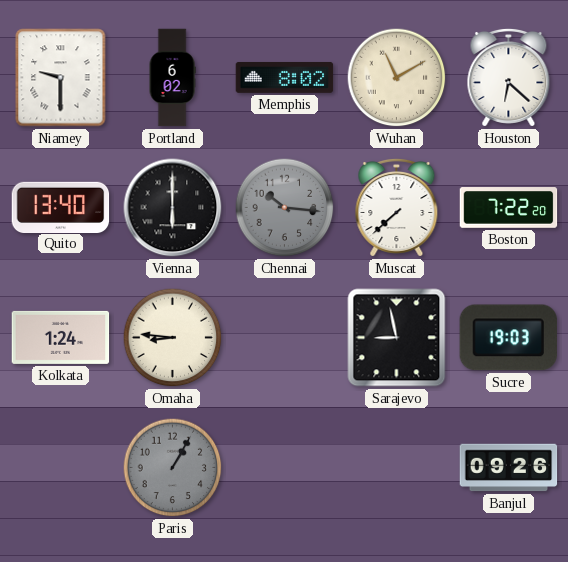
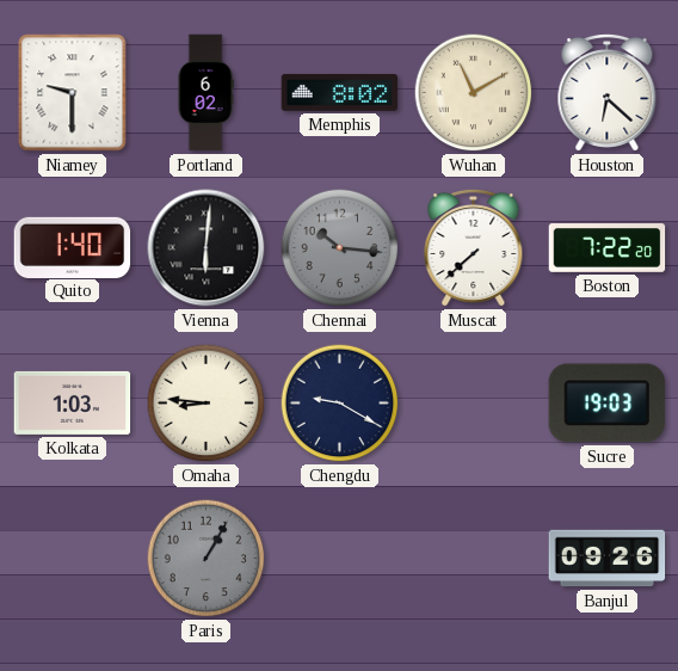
Quito: 13:40 -> 1:40 (73, 247)
Vienna: 6:00 -> 6:01 (207, 248)
Kolkata: 1:24 -> 1:03 (73, 402)
Chengdu: none -> 9:20 (340, 404)
Sarajevo: 8:58 -> none (397, 338)
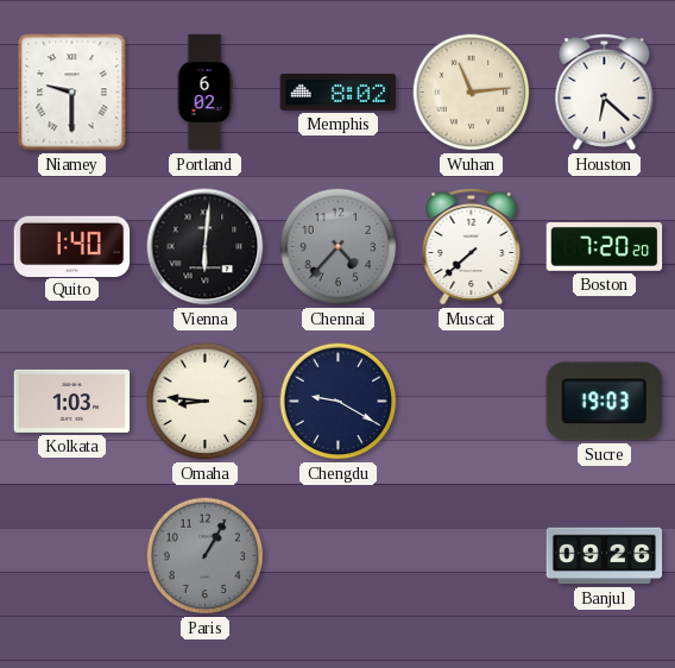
Wuhan: 11:10 -> 11:14 (472, 93)
Chennai: 10:16 -> 4:37 (339, 247)
Boston: 7:22 -> 7:20 (605, 247)
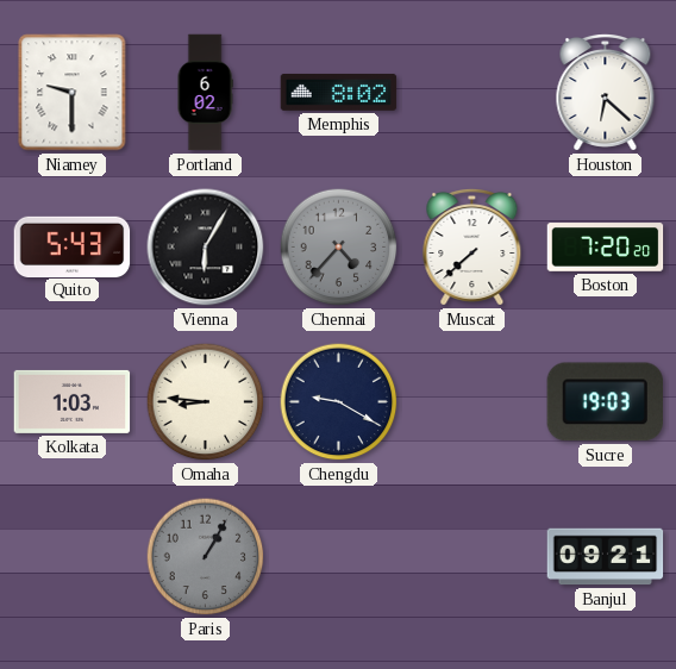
Wuhan: 11:14 -> none (472, 93)
Quito: 1:40 -> 5:43 (73, 246)
Vienna: 6:01 -> 6:05 (206, 248)
Banjul: 09:26 -> 09:21 (606, 557)
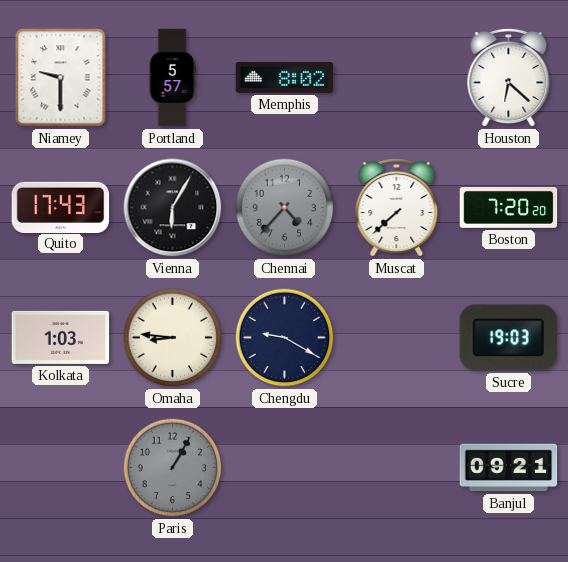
Portland: 6:02 -> 5:57 (172, 78)
Quito: 5:43 -> 17:43 (61, 207)
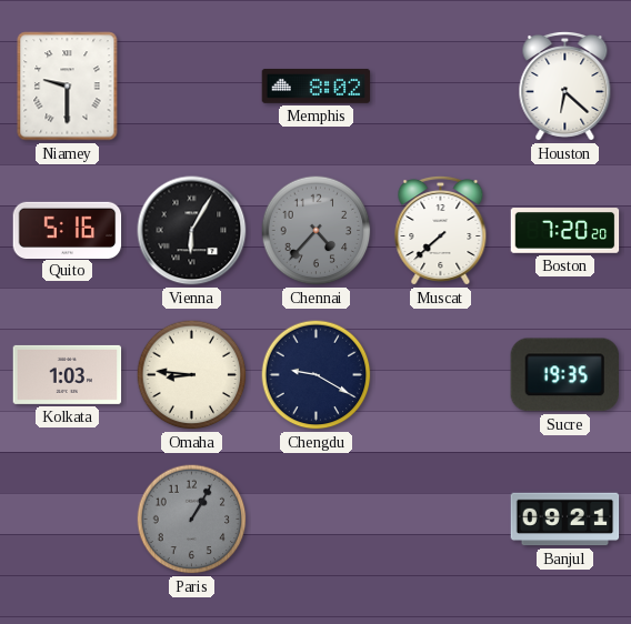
Portland: 5:57 -> none (172, 78)
Quito: 17:43 -> 5:16 (68, 230)
Sucre: 19:03 -> 19:35 (564, 375)
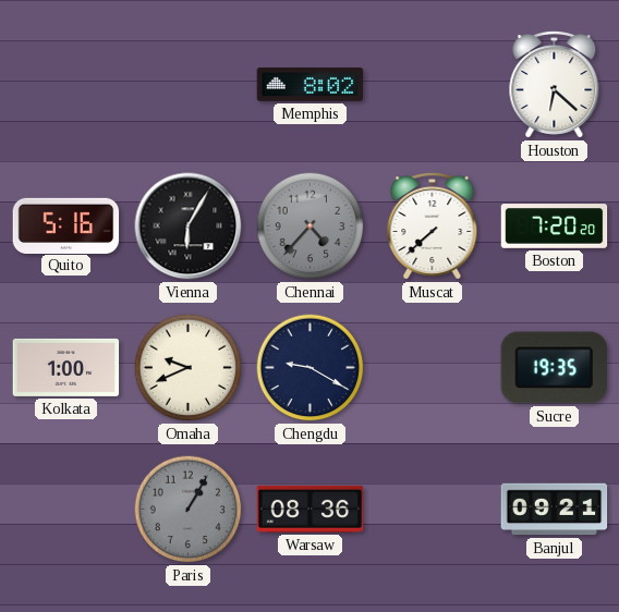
Niamey: 9:30 -> none (68, 87)
Kolkata: 1:03 -> 1:00 (66, 367)
Omaha: 8:46 -> 9:41 (189, 368)
Warsaw: none -> 08:36 (311, 509)
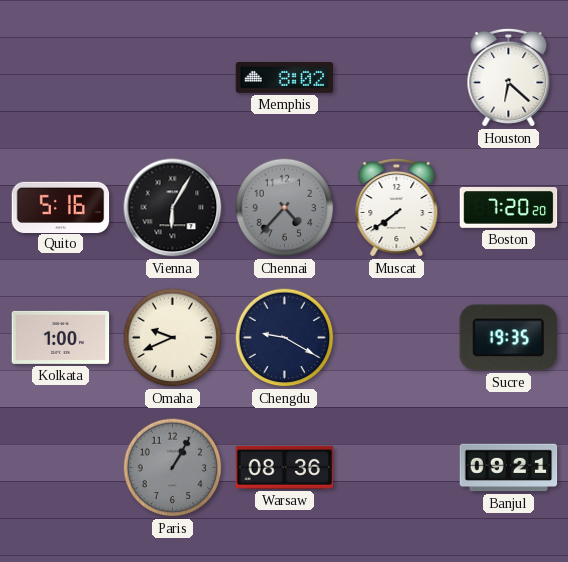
Muscat: 7:38 -> 7:39 (397, 207)
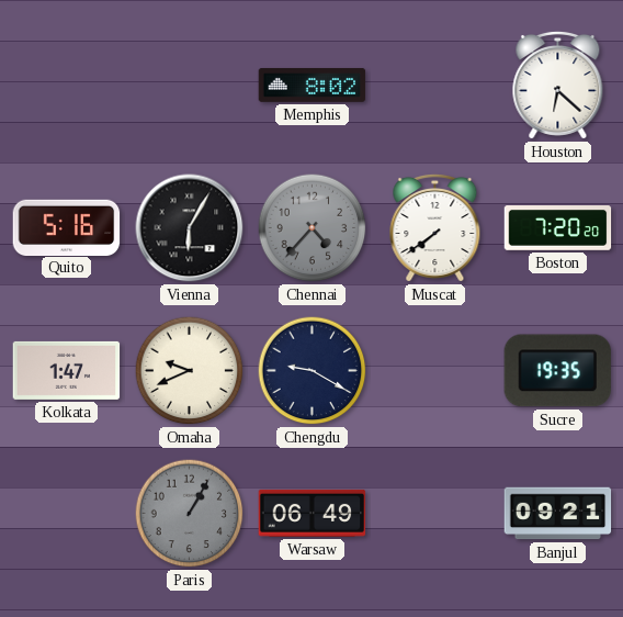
Kolkata: 1:00 -> 1:47 (67, 370)
Warsaw: 08:36 -> 06:49 (313, 513)
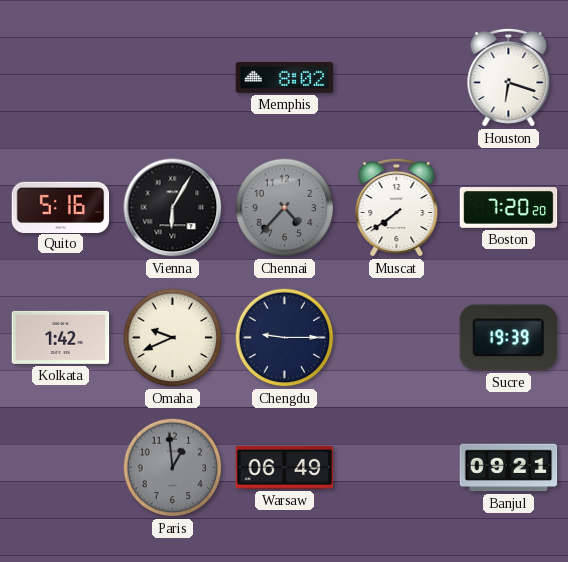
Houston: 6:22 -> 6:18 (509, 77)
Kolkata: 1:47 -> 1:42 (61, 337)
Chengdu: 9:20 -> 9:15 (285, 338)
Sucre: 19:35 -> 19:39 (508, 338)
Paris: 1:05 -> 12:59 (173, 468)
